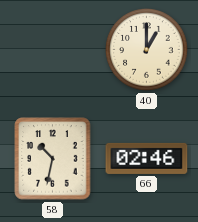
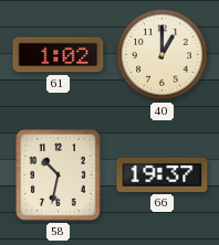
61: none -> 1:02 (59, 55)
66: 02:46 -> 19:37 (163, 174)
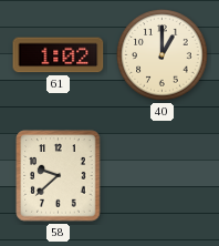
58: 10:32 -> 9:38 (59, 176)
66: 19:37 -> none (163, 174)
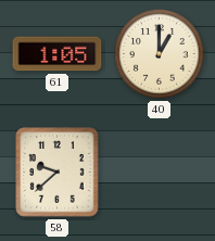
61: 1:02 -> 1:05 (58, 54)
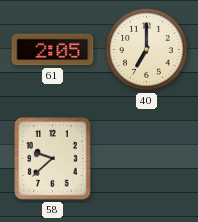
61: 1:05 -> 2:05 (53, 50)
40: 1:00 -> 7:00 (147, 50)
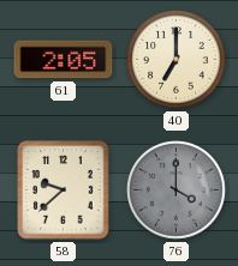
76: none -> 4:00 (177, 191)
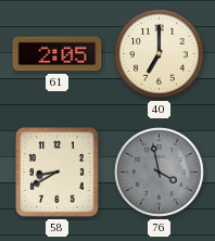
58: 9:38 -> 8:40 (58, 173)
76: 4:00 -> 3:58 (160, 173)
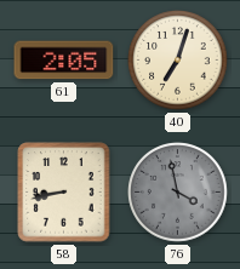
40: 7:00 -> 7:03 (178, 61)
58: 8:40 -> 8:43 (64, 193)
